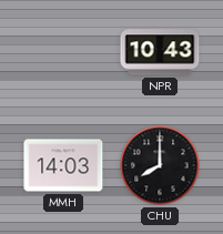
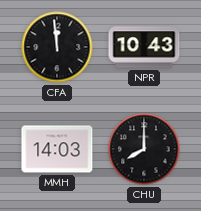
CFA: none -> 11:59 (57, 47)
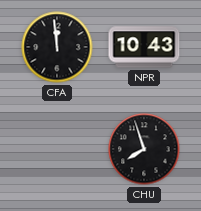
MMH: 14:03 -> none (57, 149)
CHU: 8:00 -> 7:57 (144, 149)
